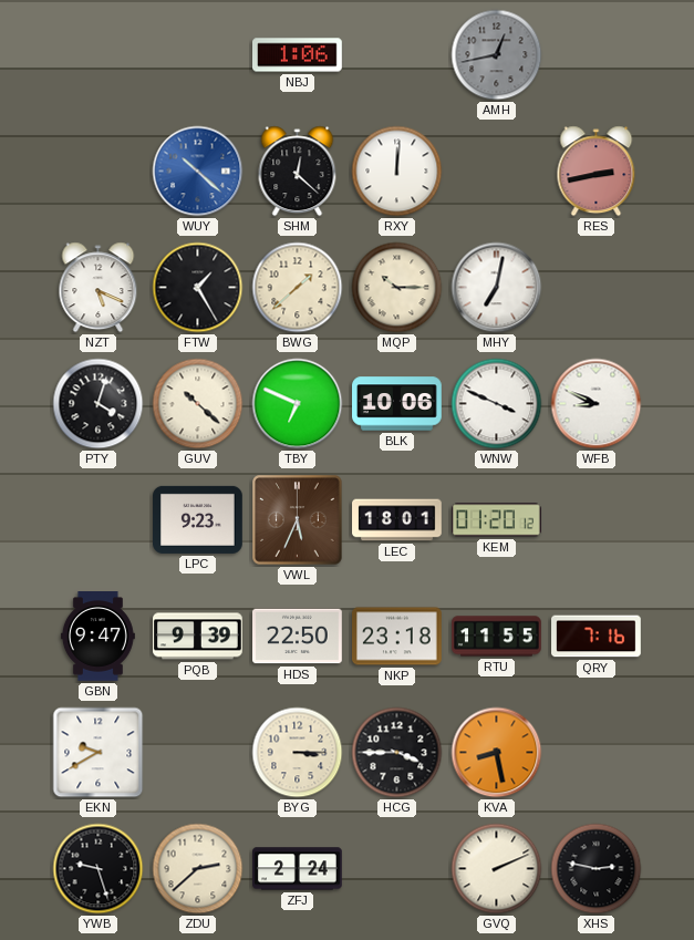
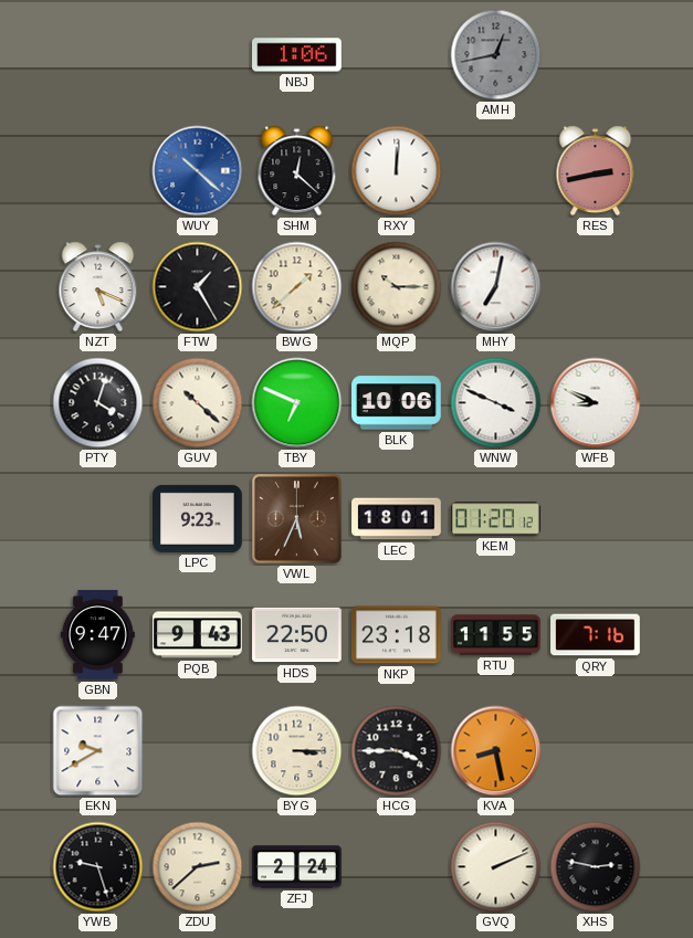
PQB: 9:39 -> 9:43 (198, 635)
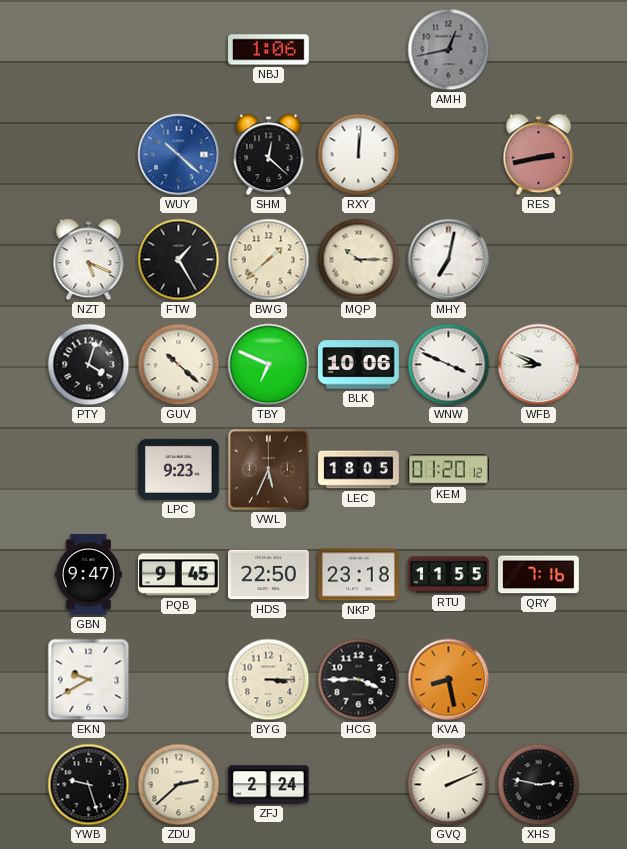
LEC: 18:01 -> 18:05 (359, 470)
PQB: 9:43 -> 9:45 (179, 575)
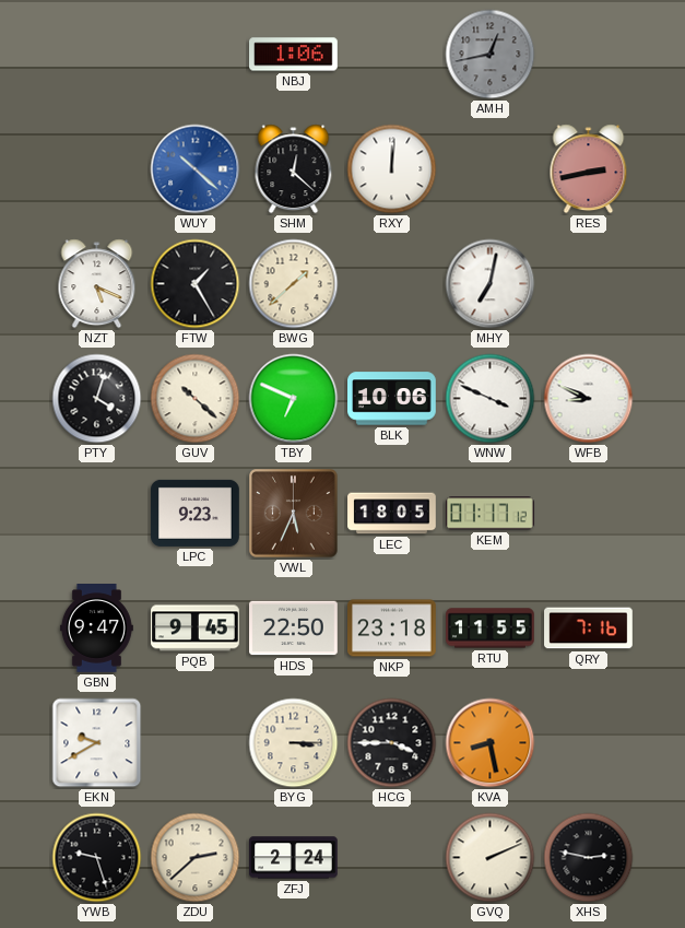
MQP: 10:15 -> none (359, 260)
KEM: 01:20 -> 01:17 (489, 514)
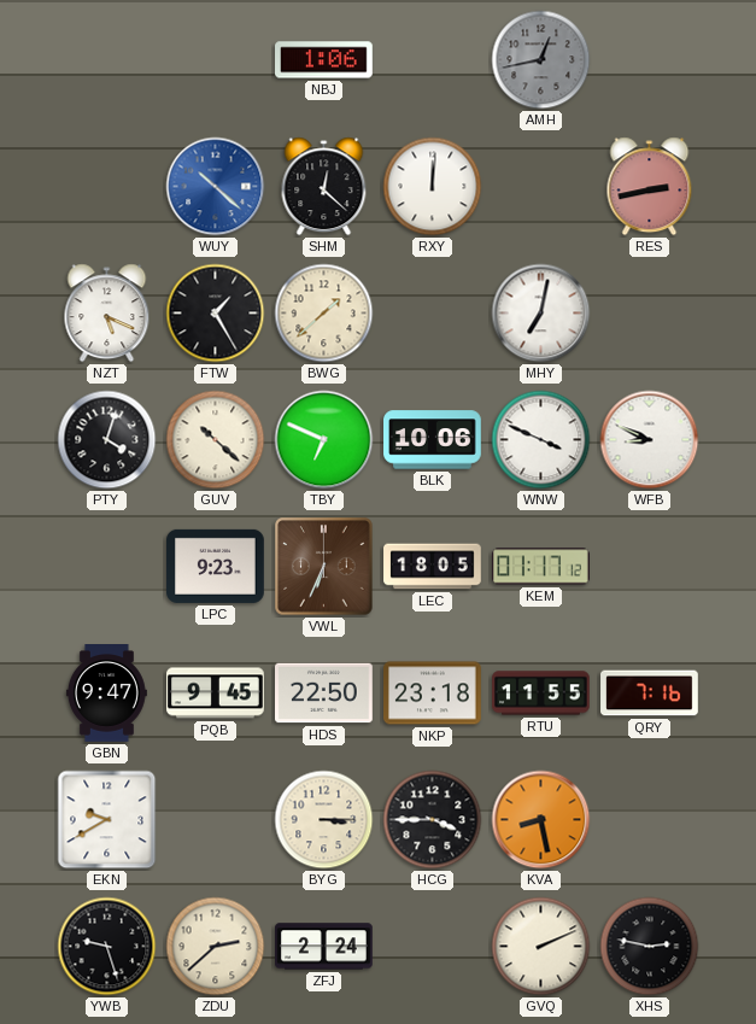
VWL: 5:34 -> 6:34 (324, 567)
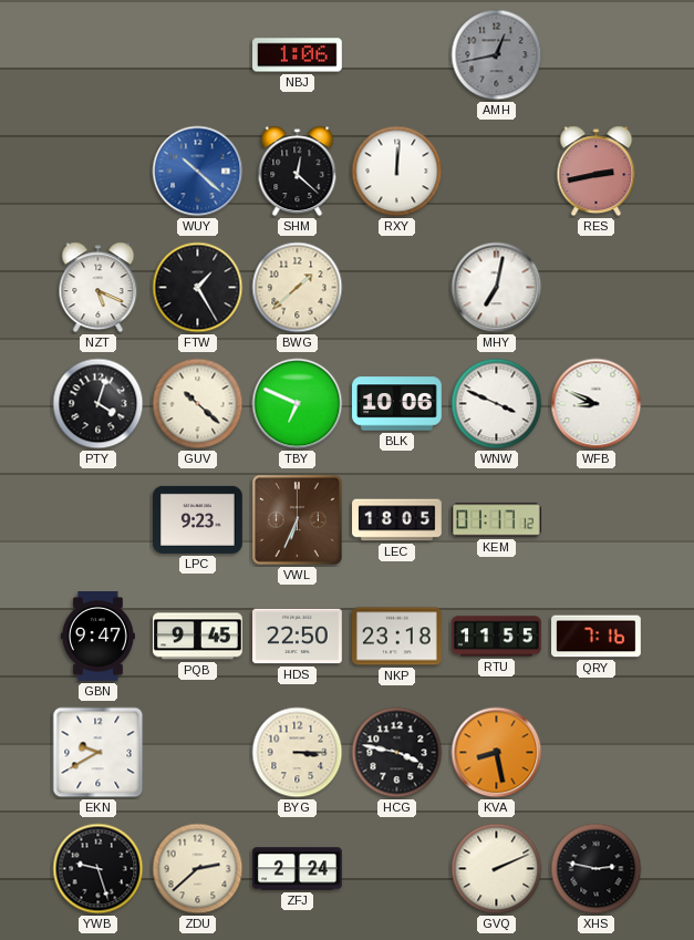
HCG: 3:45 -> 3:47 (397, 753)
